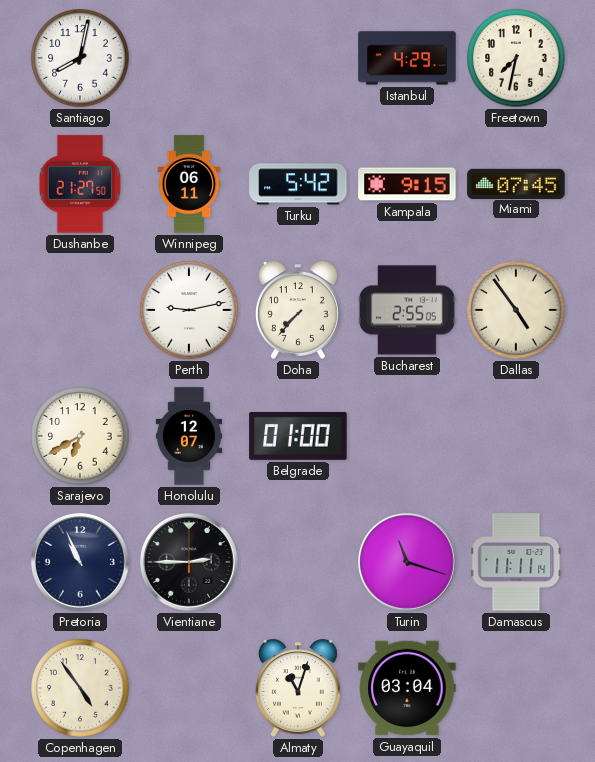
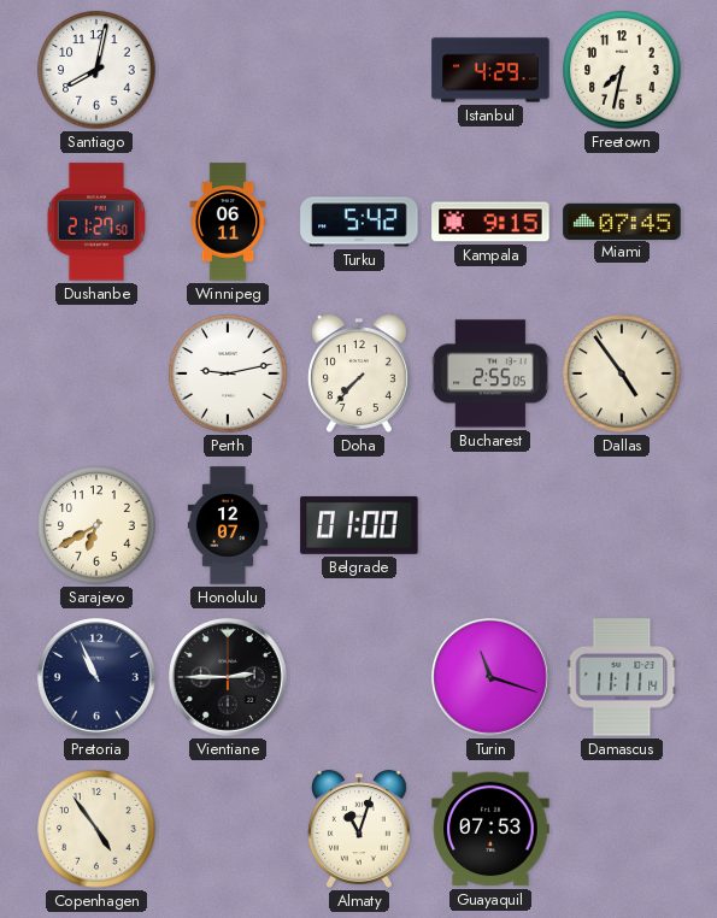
Guayaquil: 03:04 -> 07:53 (490, 829)
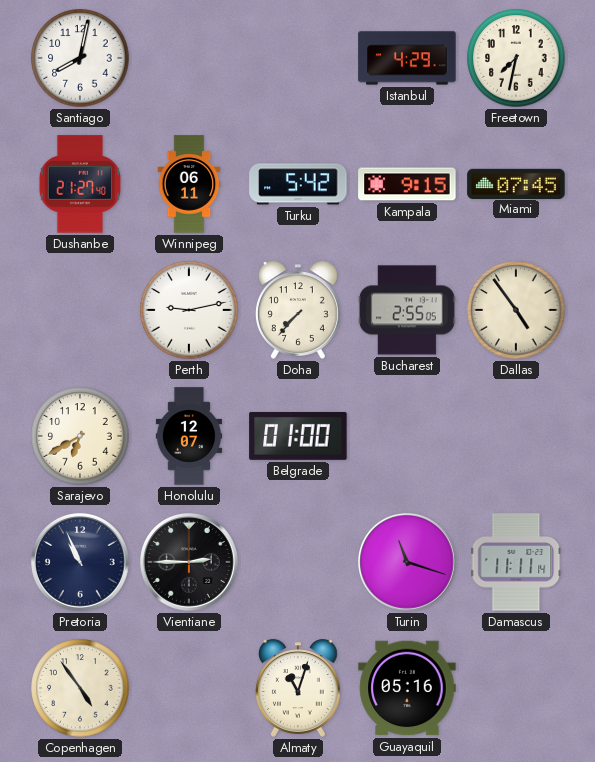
Dushanbe: 21:27:50 -> 21:27:40 (80, 184)
Guayaquil: 07:53 -> 05:16 (407, 688)
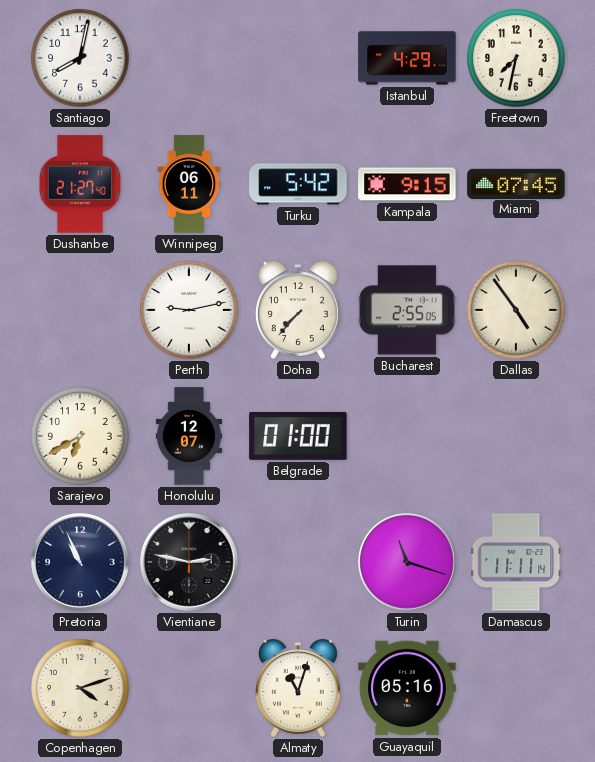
Vientiane: 2:45 -> 2:47 (189, 562)
Copenhagen: 4:54 -> 4:12 (80, 688)
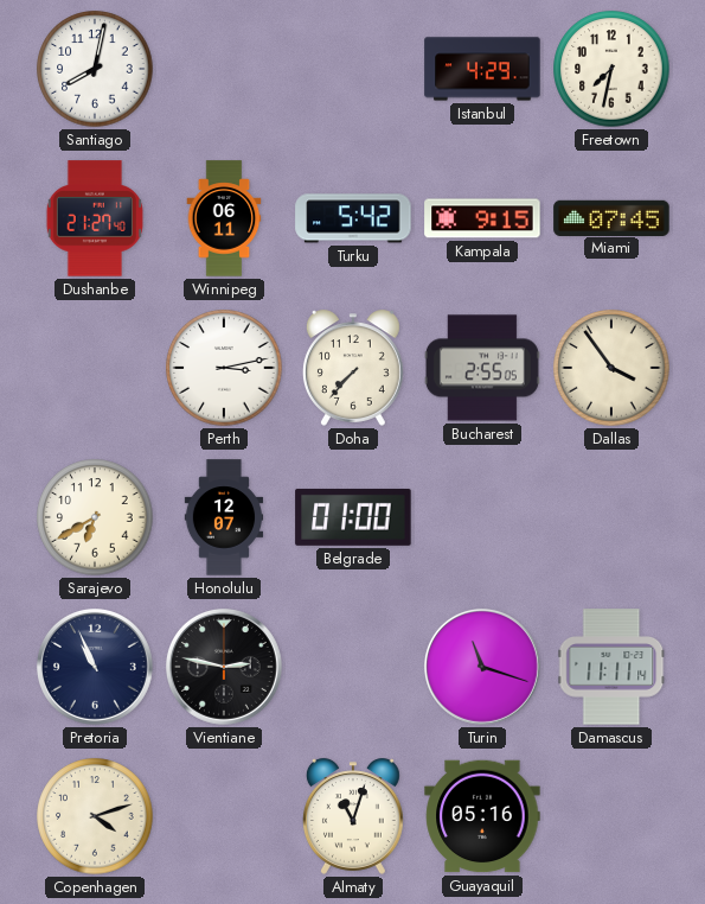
Perth: 9:13 -> 3:13 (224, 368)
Dallas: 4:54 -> 3:54 (611, 368)
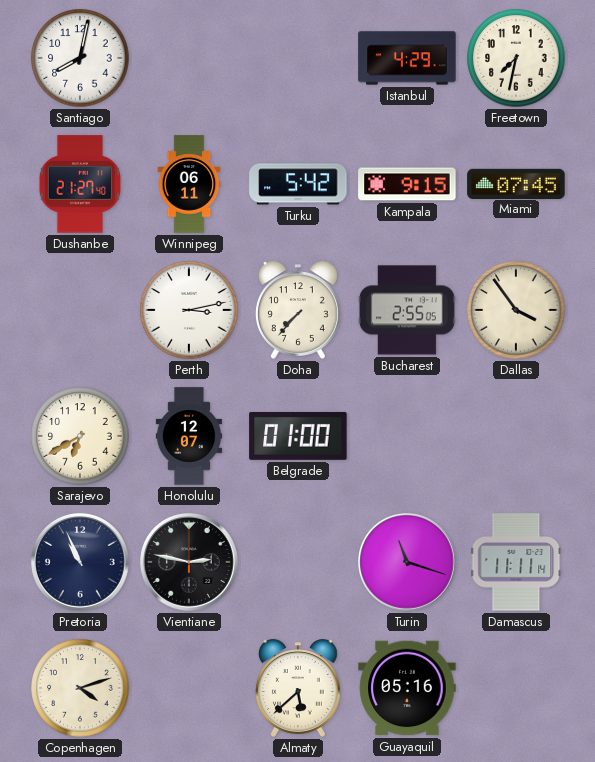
Almaty: 11:03 -> 5:38 (298, 688)
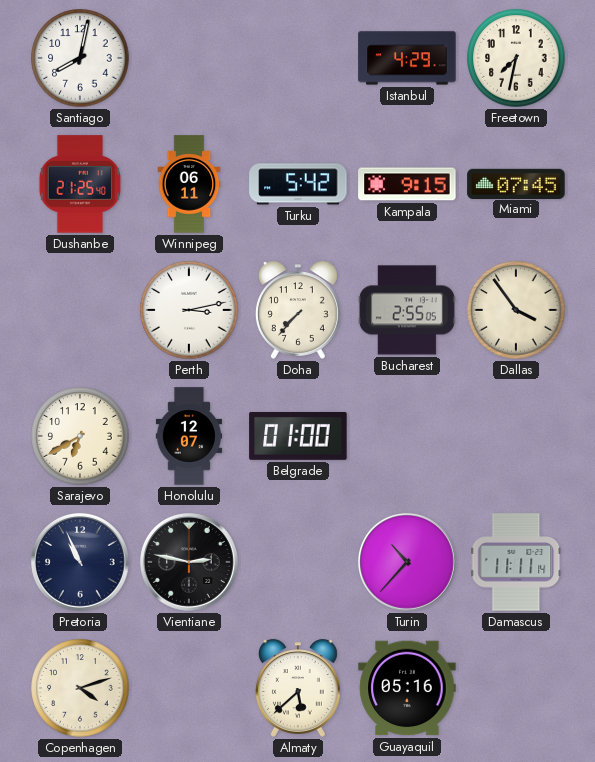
Dushanbe: 21:27 -> 21:25 (80, 184)
Turin: 11:18 -> 10:37 (407, 562)
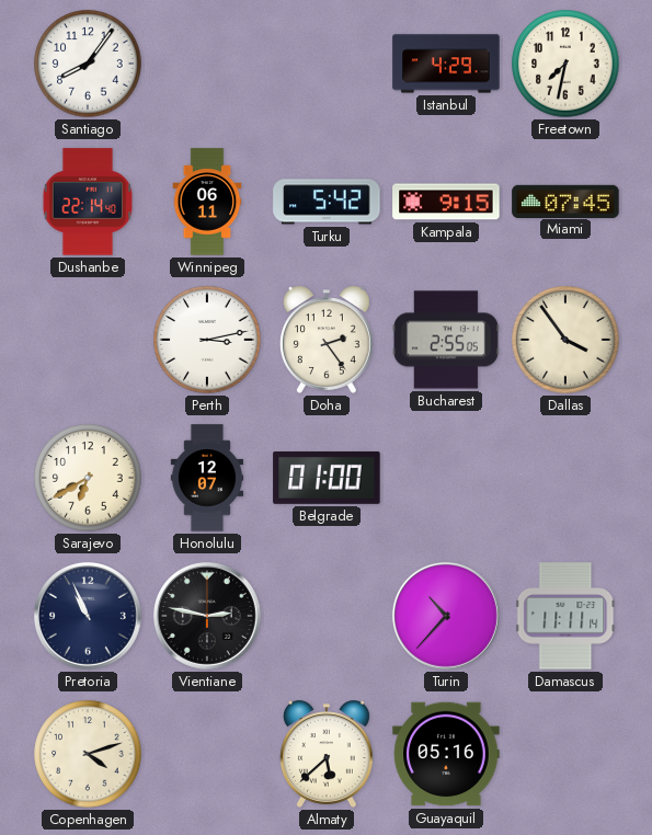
Santiago: 8:02 -> 8:06 (88, 64)
Dushanbe: 21:25 -> 22:14 (88, 202)
Doha: 7:37 -> 2:24 (327, 340)
